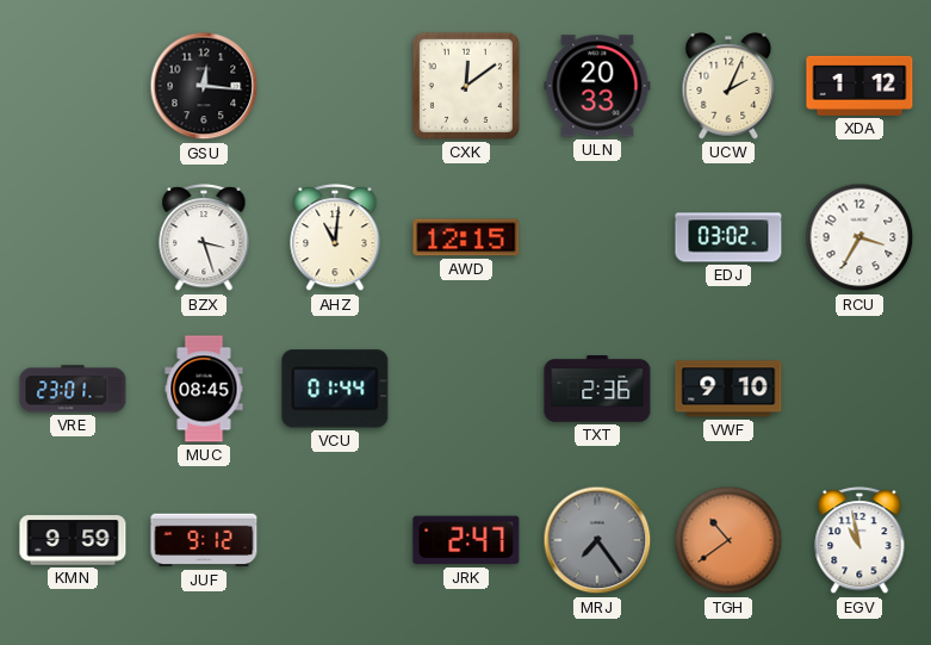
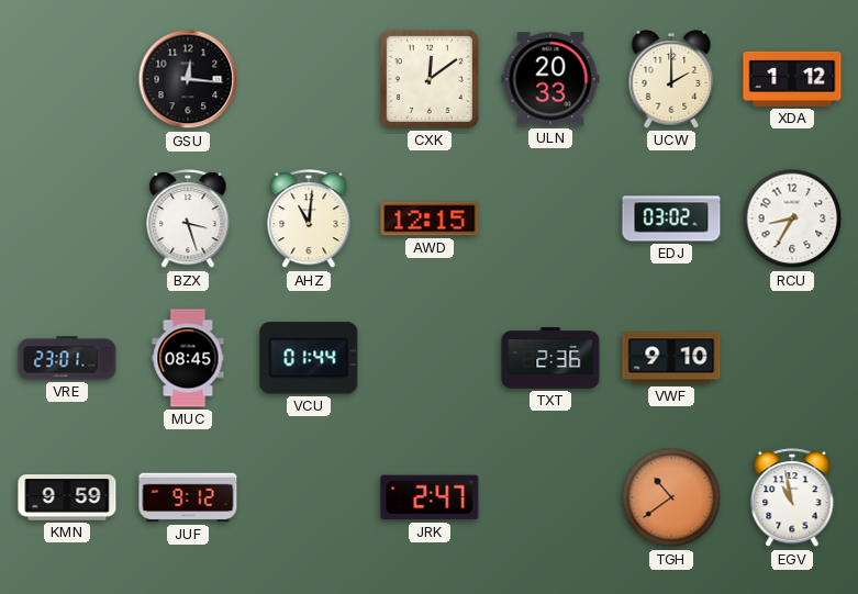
UCW: 2:04 -> 2:00 (671, 79)
RCU: 3:35 -> 8:35 (792, 218)
MRJ: 7:24 -> none (597, 540)
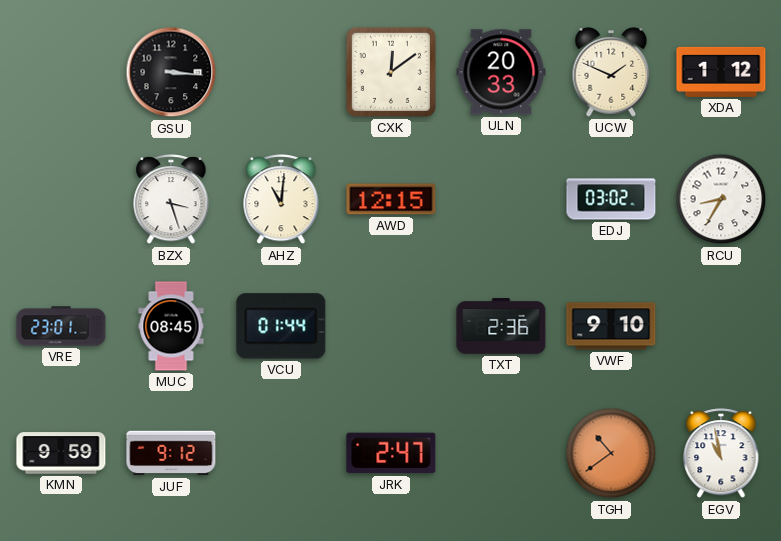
GSU: 12:16 -> 3:16 (171, 72)
UCW: 2:00 -> 1:49 (611, 72)
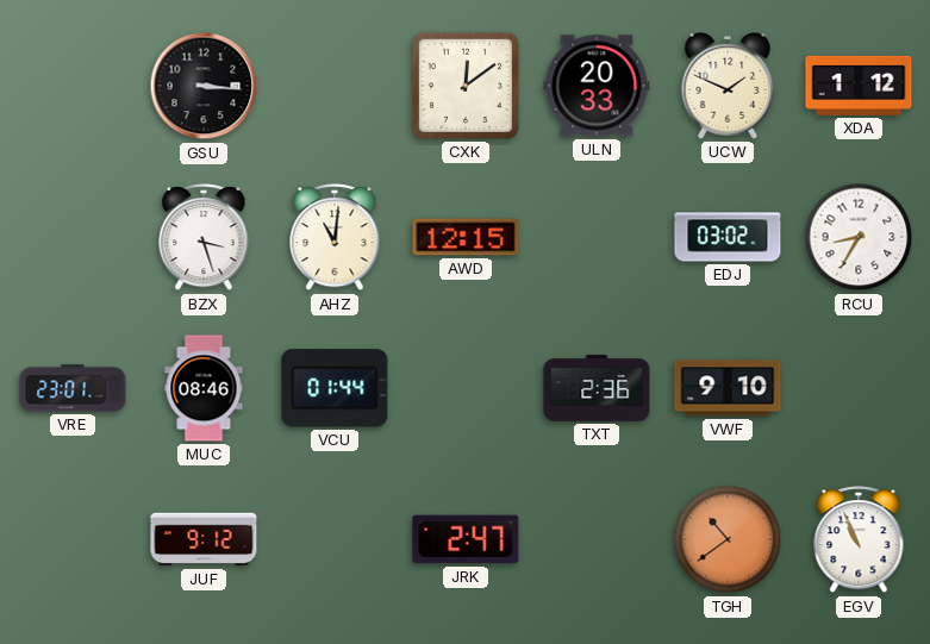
MUC: 08:45 -> 08:46 (204, 388)
KMN: 9:59 -> none (61, 453)
EGV: 10:58 -> 10:56 (859, 540)
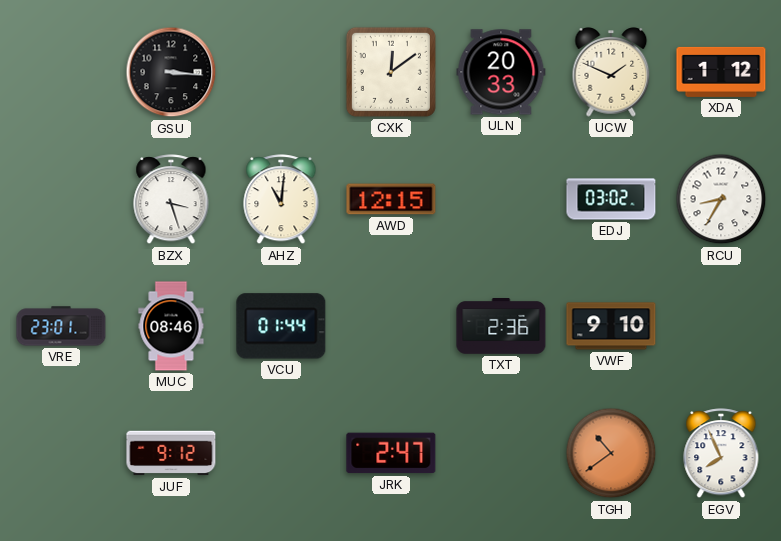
EGV: 10:56 -> 7:56 (721, 454)
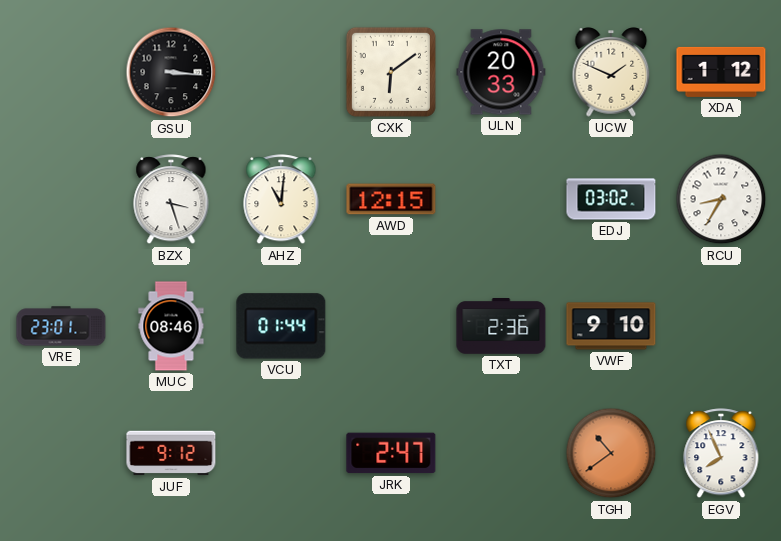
CXK: 12:09 -> 6:09 (391, 72)
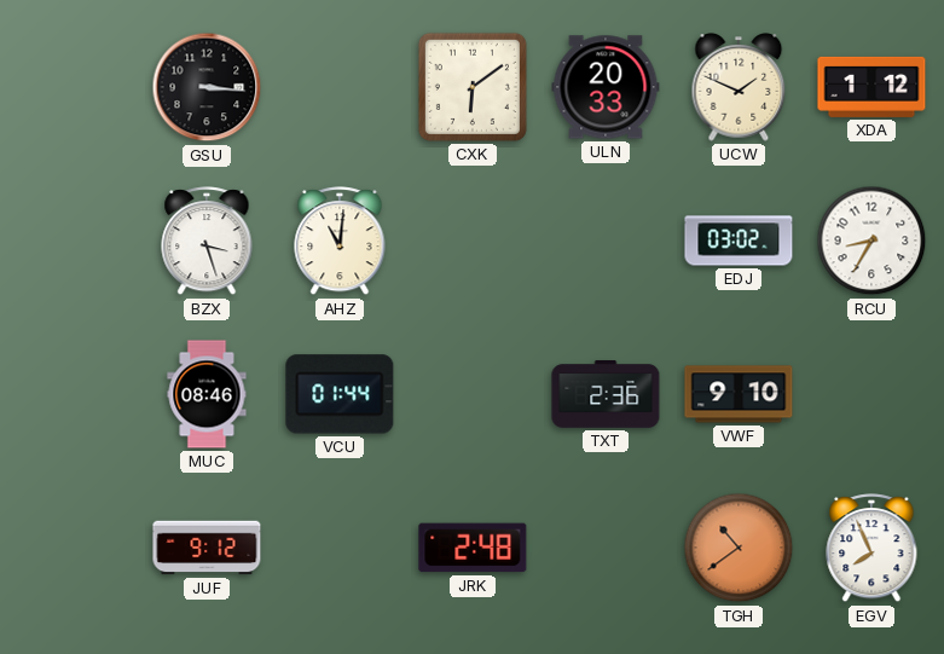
AWD: 12:15 -> none (391, 199)
VRE: 23:01 -> none (61, 326)
JRK: 2:47 -> 2:48 (473, 548)
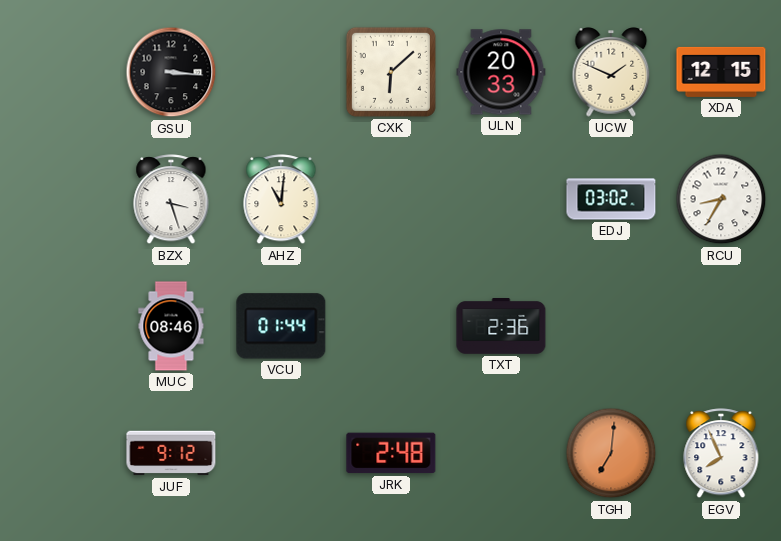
CXK: 6:09 -> 6:08 (391, 72)
XDA: 1:12 -> 12:15 (721, 72)
VWF: 9:10 -> none (739, 394)
TGH: 10:39 -> 7:01 (611, 453)
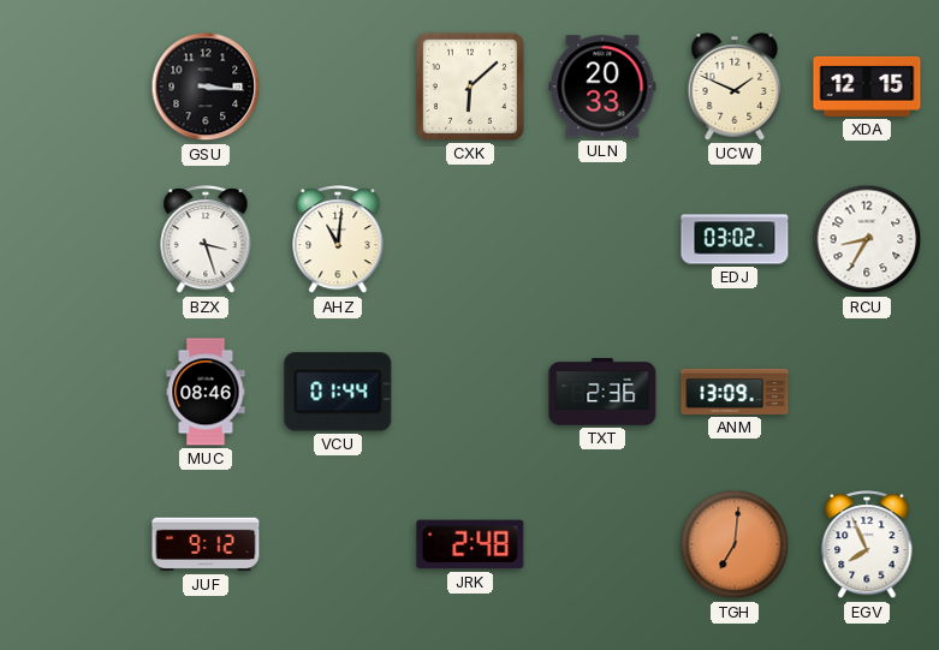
ANM: none -> 13:09 (735, 392)
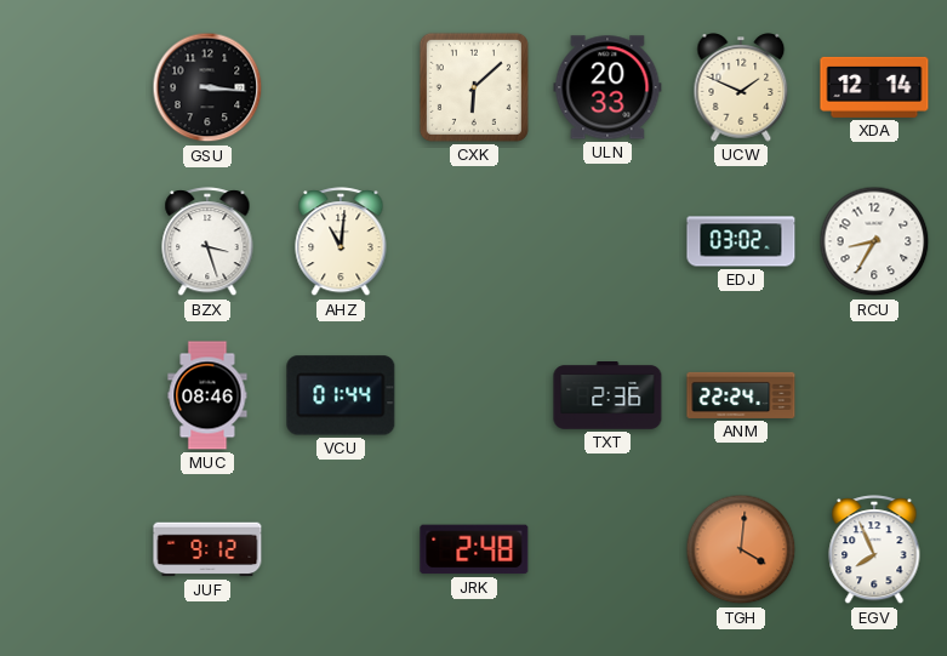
XDA: 12:15 -> 12:14 (874, 87)
ANM: 13:09 -> 22:24 (741, 395)
TGH: 7:01 -> 4:01 (741, 549)
